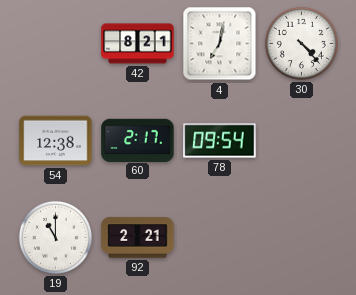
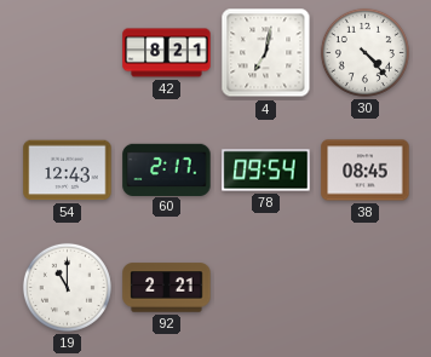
54: 12:38 -> 12:43 (68, 171)
38: none -> 08:45 (366, 171)
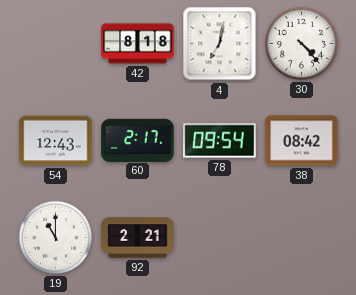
42: 8:21 -> 8:18 (138, 44)
38: 08:45 -> 08:42 (302, 141)
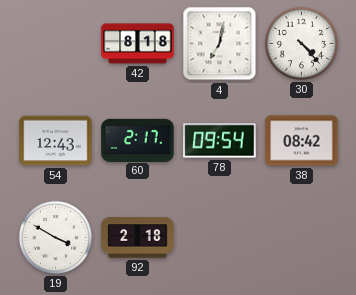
19: 11:00 -> 3:50 (55, 237)
92: 2:21 -> 2:18 (138, 238)
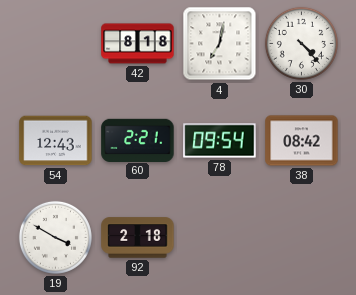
60: 2:17 -> 2:21 (138, 140)
